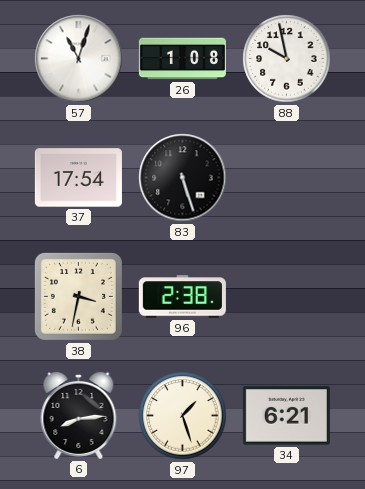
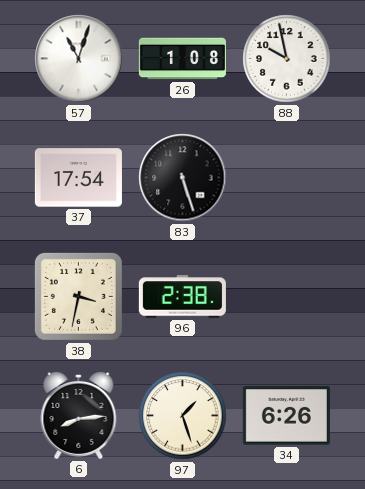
34: 6:21 -> 6:26 (286, 416)
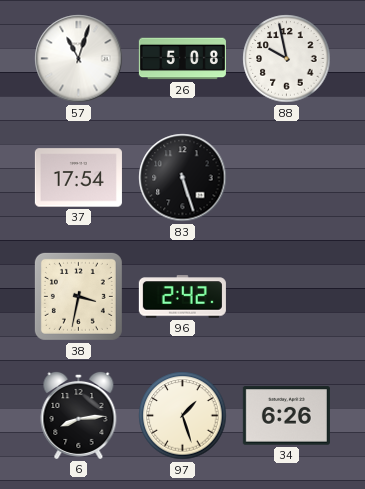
26: 1:08 -> 5:08 (182, 59)
96: 2:38 -> 2:42 (182, 297)
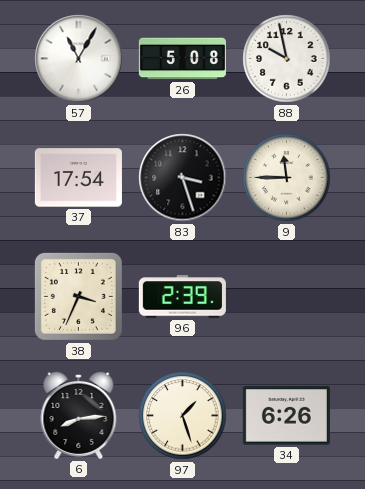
57: 11:03 -> 11:05 (79, 59)
83: 5:27 -> 3:27 (183, 178)
9: none -> 11:45 (287, 178)
38: 3:32 -> 3:34 (78, 296)
96: 2:42 -> 2:39 (182, 297)
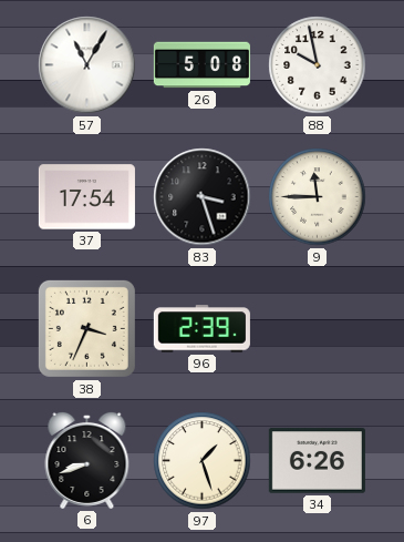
6: 8:14 -> 8:42 (87, 460)
